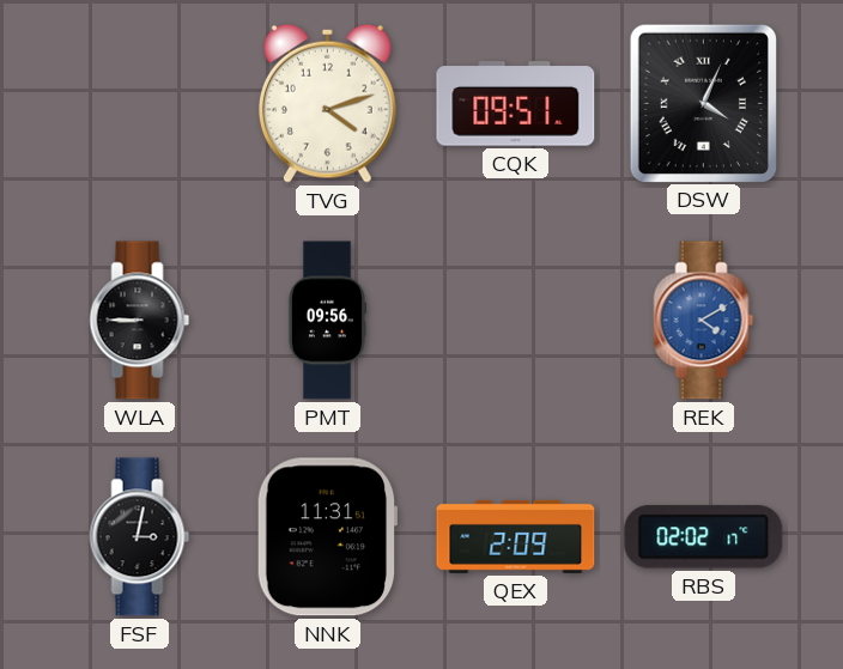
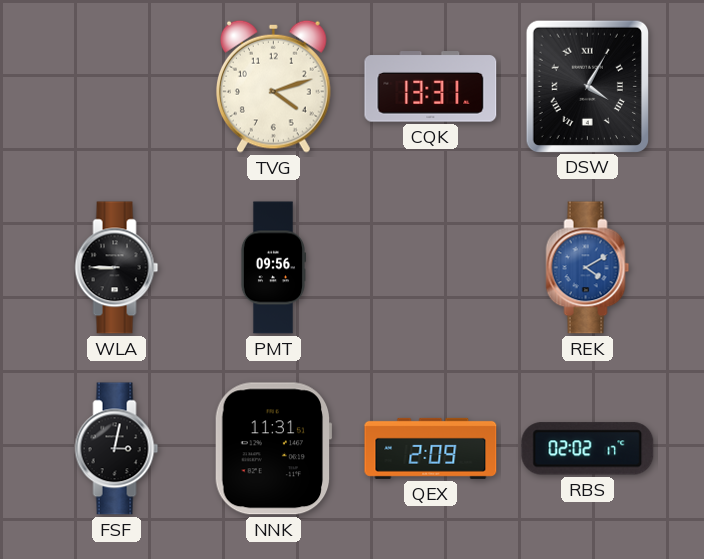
CQK: 09:51 -> 13:31 (431, 87)
DSW: 4:04 -> 4:05 (587, 86)
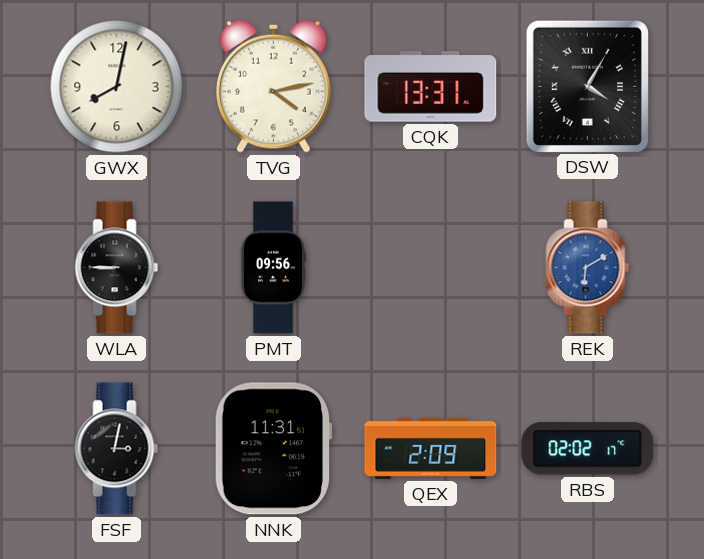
GWX: none -> 8:02 (117, 87)
TVG: 4:12 -> 4:13 (273, 86)
REK: 4:10 -> 6:10 (588, 268)
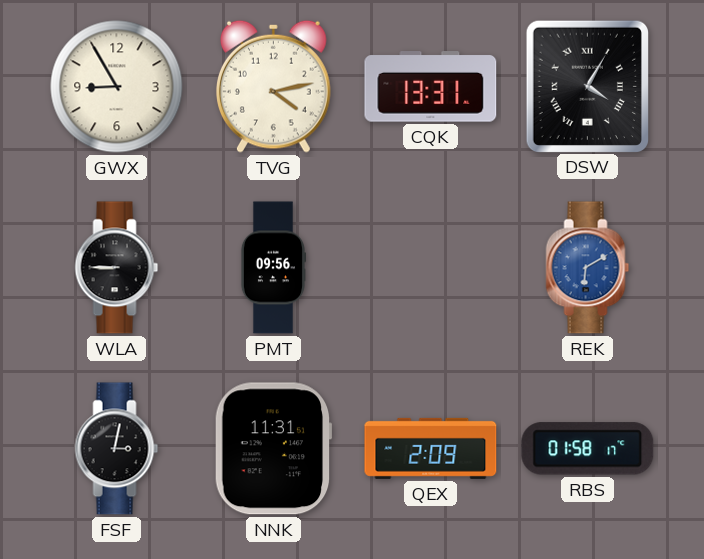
GWX: 8:02 -> 8:55 (117, 87)
RBS: 02:02 -> 01:58 (588, 449)
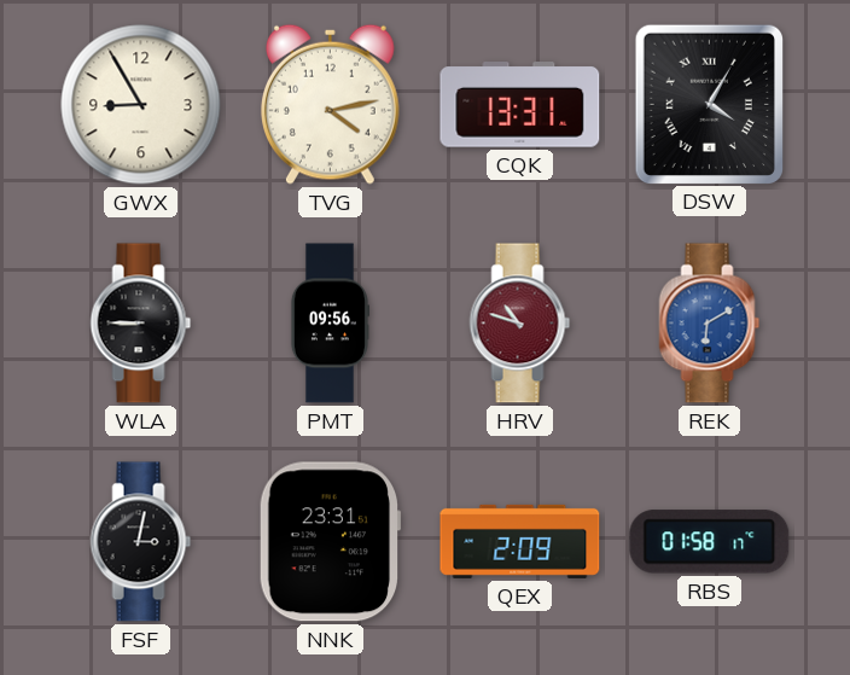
HRV: none -> 10:48 (520, 324)
NNK: 11:31 -> 23:31 (330, 542)
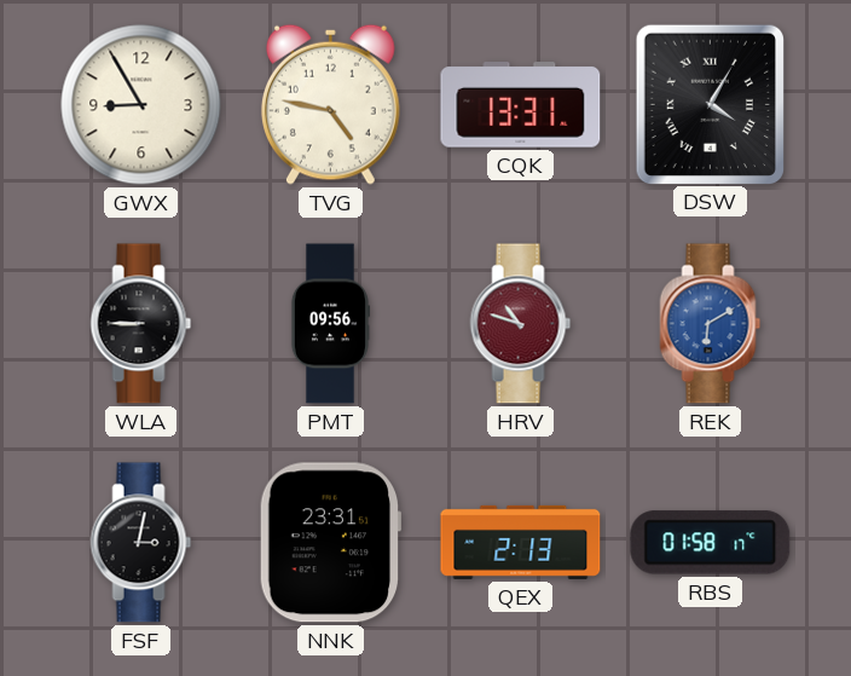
TVG: 4:13 -> 4:47 (330, 104)
QEX: 2:09 -> 2:13 (521, 542)
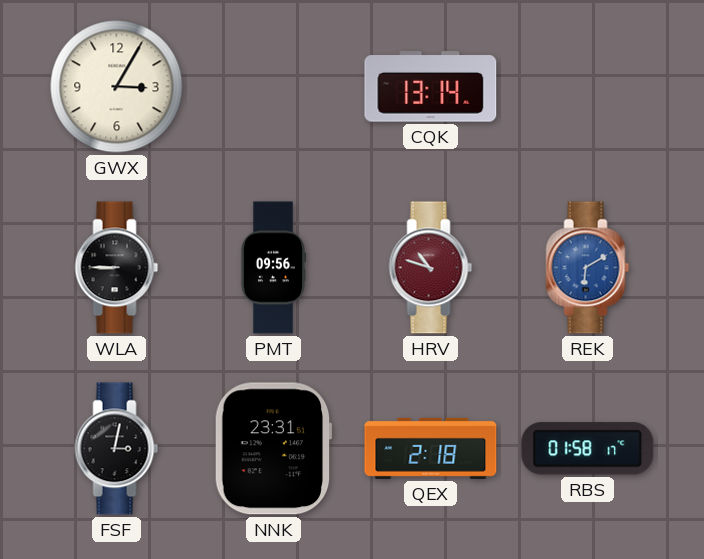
GWX: 8:55 -> 3:05 (117, 87)
TVG: 4:47 -> none (330, 104)
CQK: 13:31 -> 13:14 (431, 87)
DSW: 4:05 -> none (710, 104)
QEX: 2:13 -> 2:18 (431, 448)
